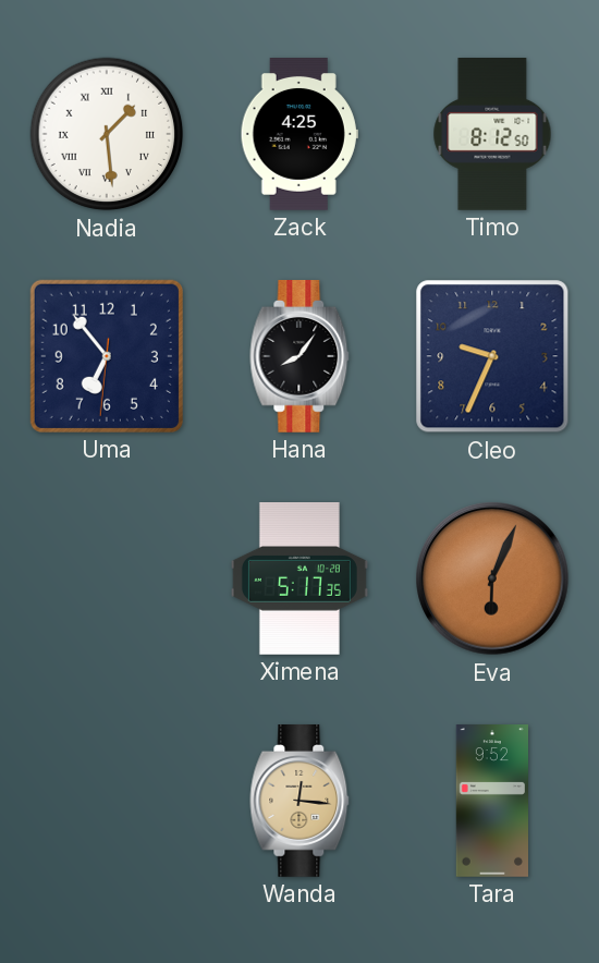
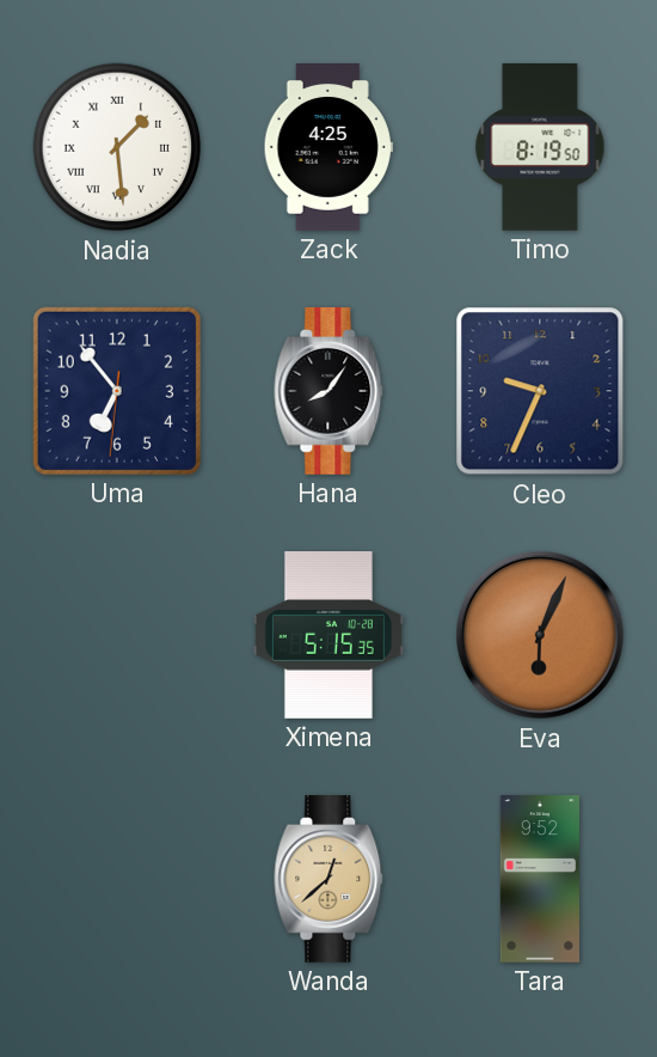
Timo: 8:12 -> 8:19 (540, 148)
Ximena: 5:17 -> 5:15 (328, 636)
Wanda: 12:16 -> 12:38 (328, 880)
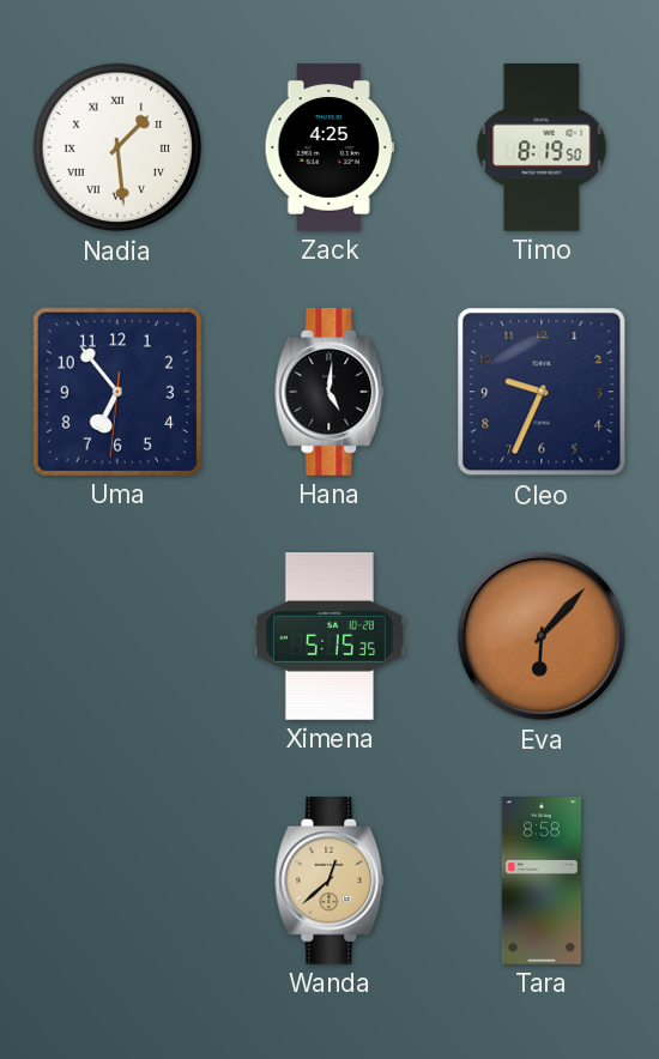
Hana: 8:06 -> 5:01 (329, 393)
Eva: 6:04 -> 6:07 (542, 636)
Tara: 9:52 -> 8:58 (540, 882)
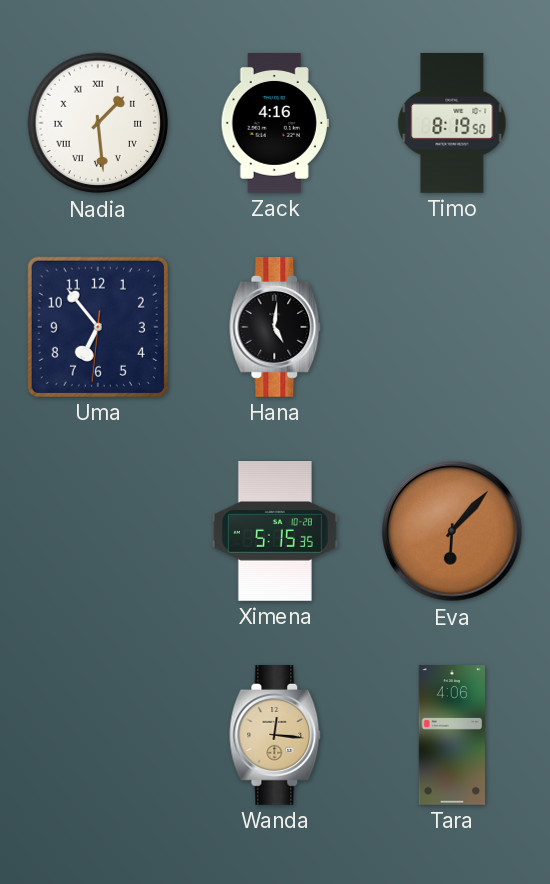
Zack: 4:25 -> 4:16 (275, 124)
Cleo: 9:34 -> none (542, 392)
Wanda: 12:38 -> 12:16 (275, 736)
Tara: 8:58 -> 4:06 (451, 736)
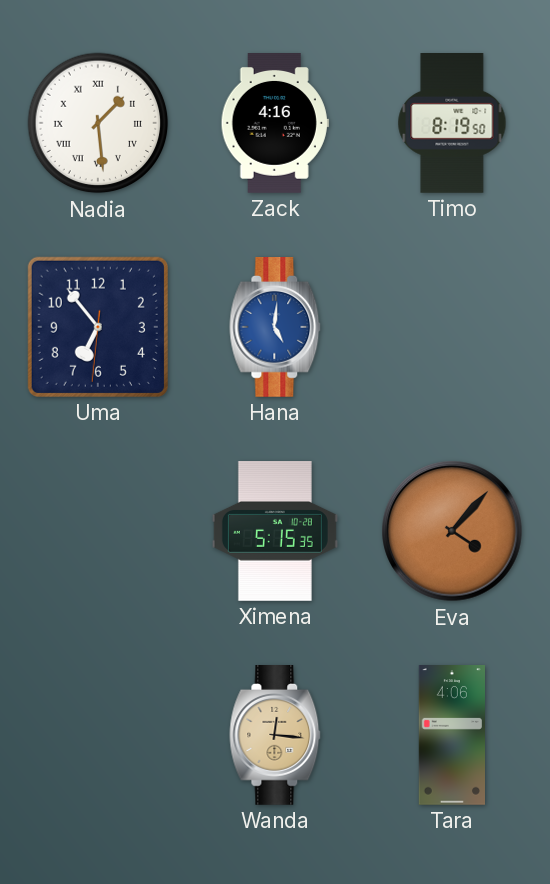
Hana dial: black -> blue (275, 328)
Eva: 6:07 -> 4:07 (452, 531)
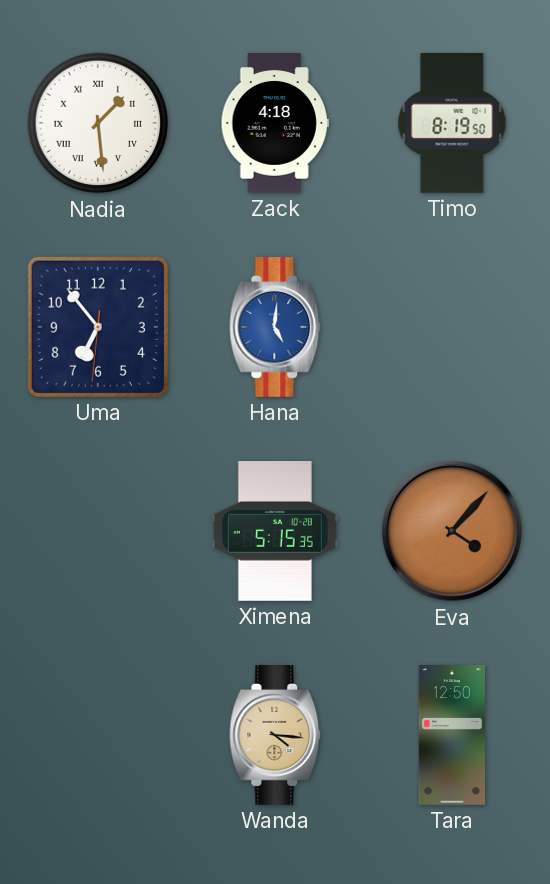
Zack: 4:16 -> 4:18 (275, 124)
Wanda: 12:16 -> 4:16 (275, 736)
Tara: 4:06 -> 12:50 (451, 736)
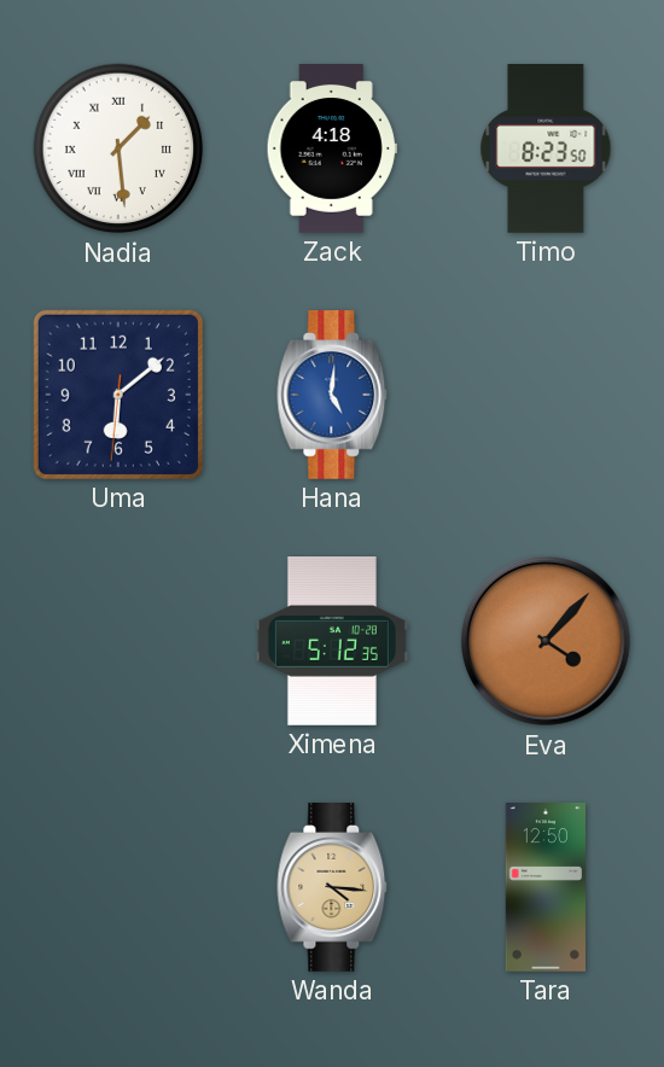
Timo: 8:19 -> 8:23 (546, 150)
Uma: 6:53 -> 6:08 (118, 395)
Ximena: 5:15 -> 5:12 (332, 642)
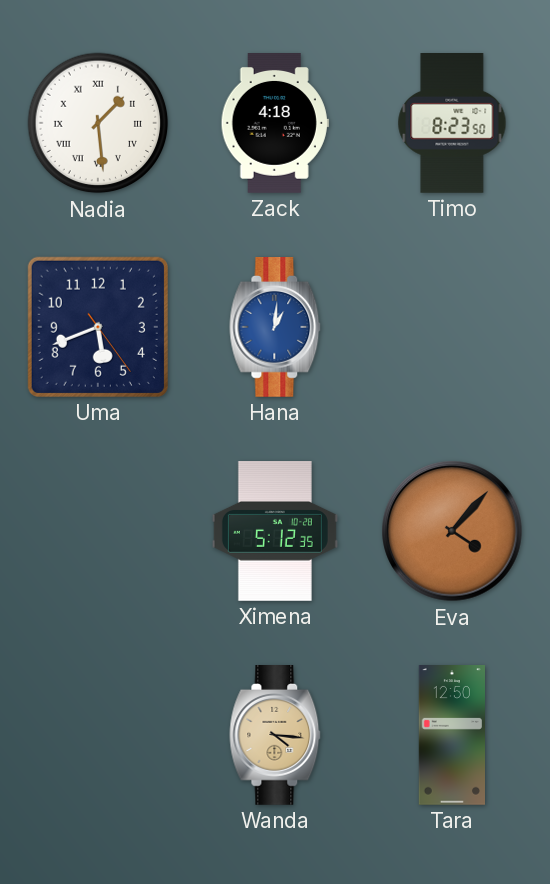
Uma: 6:08 -> 5:41 (98, 327)
Hana: 5:01 -> 1:01 (275, 328)
